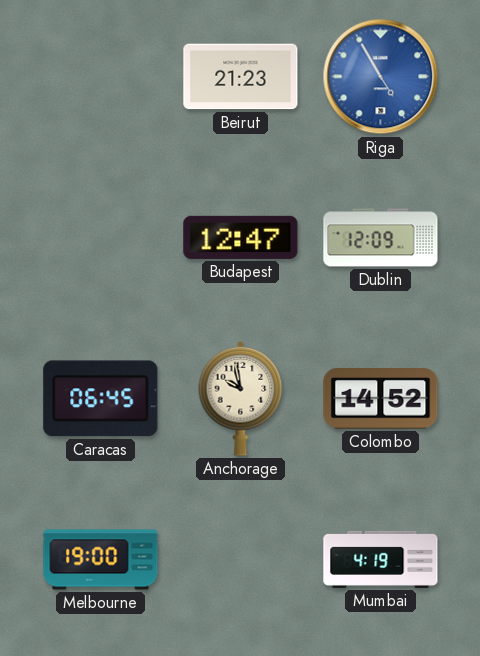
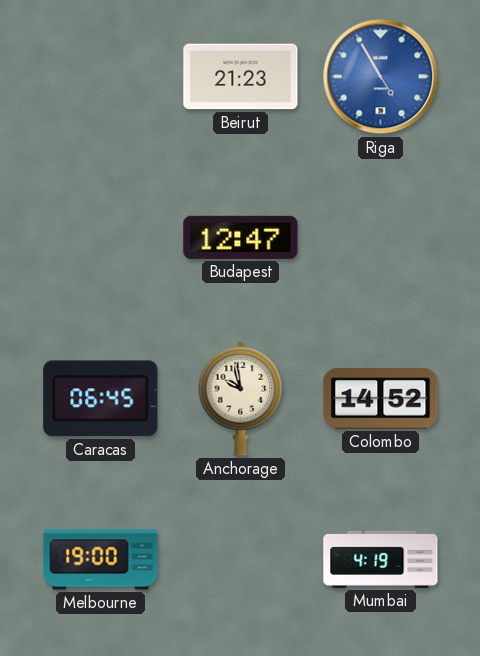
Dublin: 12:09 -> none (381, 238)
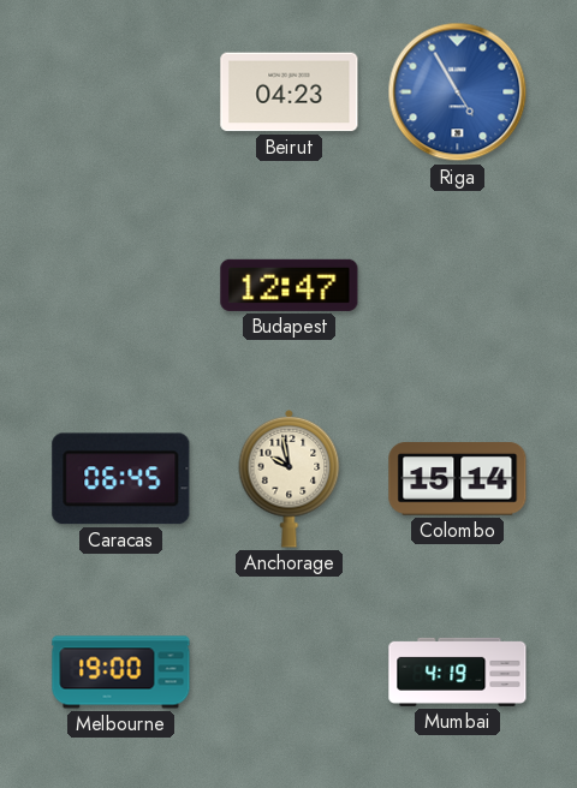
Beirut: 21:23 -> 04:23 (290, 92)
Colombo: 14:52 -> 15:14 (458, 479)
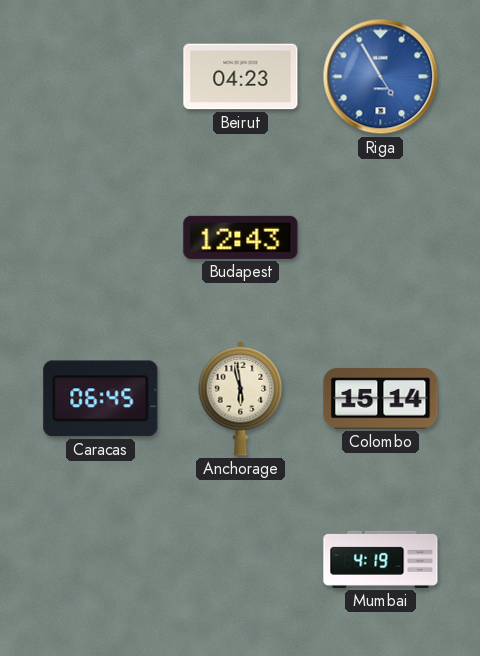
Budapest: 12:47 -> 12:43 (241, 237)
Anchorage: 9:58 -> 5:58 (241, 398)
Melbourne: 19:00 -> none (121, 673)
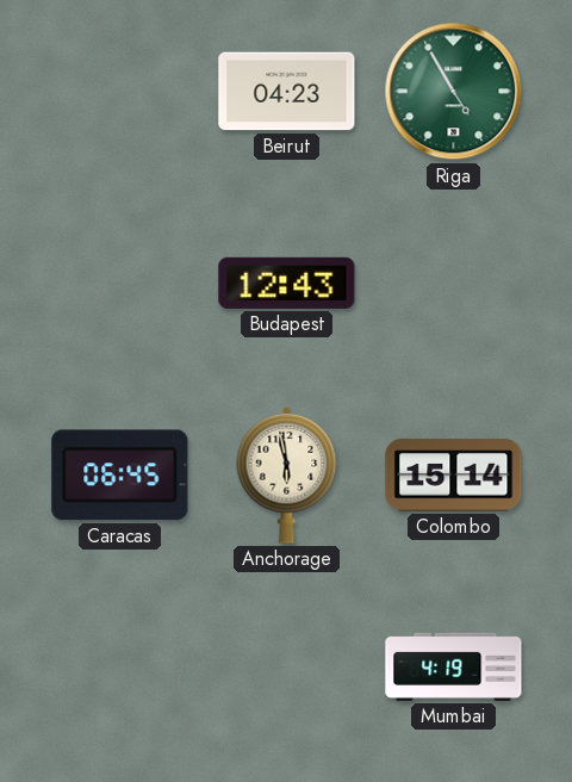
Riga dial: blue -> green (454, 92)
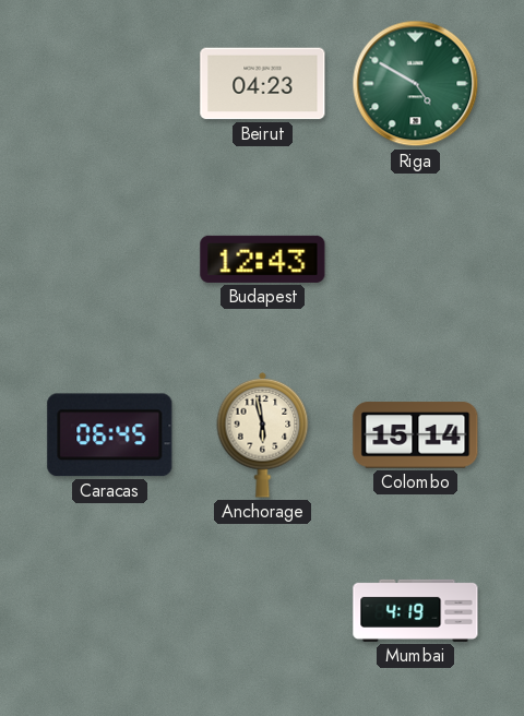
Riga: 4:55 -> 4:50 (416, 84)
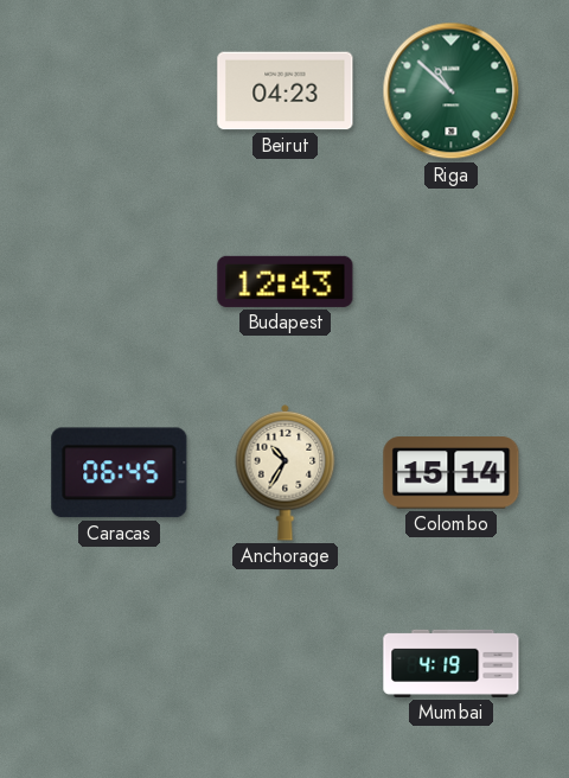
Riga: 4:50 -> 10:52 (452, 91)
Anchorage: 5:58 -> 10:35 (286, 472)
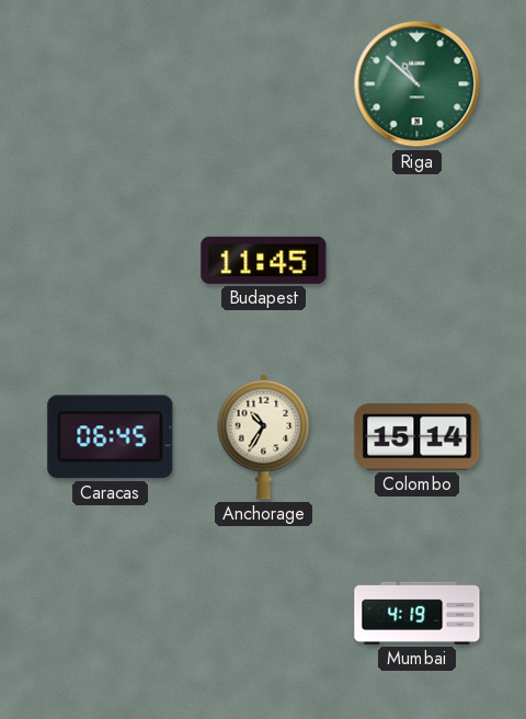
Beirut: 04:23 -> none (286, 91)
Budapest: 12:43 -> 11:45 (264, 260)
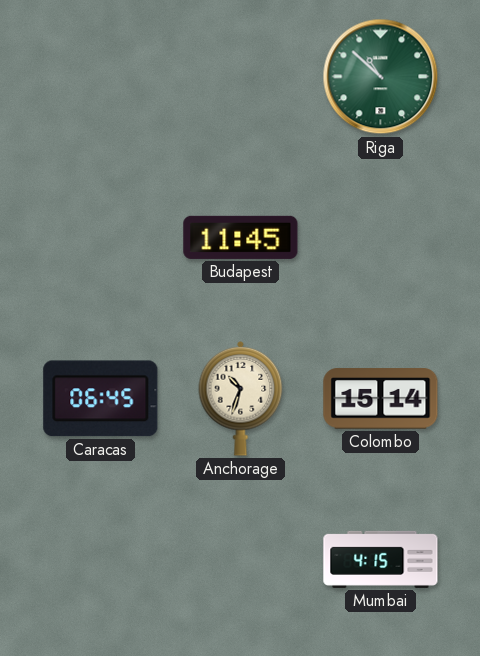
Anchorage: 10:35 -> 10:33 (241, 398)
Mumbai: 4:19 -> 4:15 (381, 559)
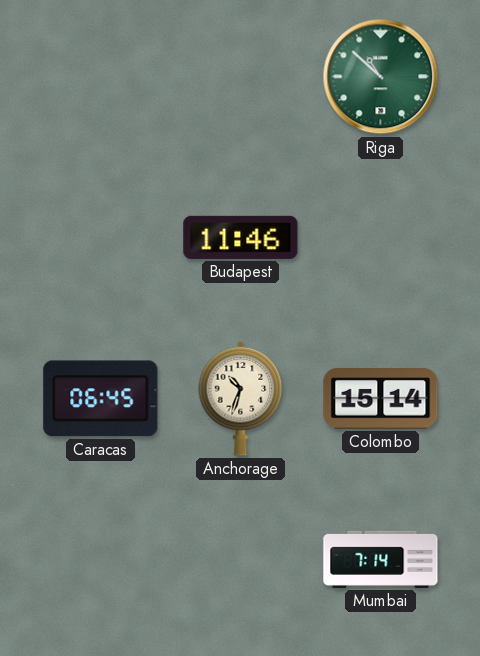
Budapest: 11:45 -> 11:46 (241, 237)
Mumbai: 4:15 -> 7:14 (381, 559)
